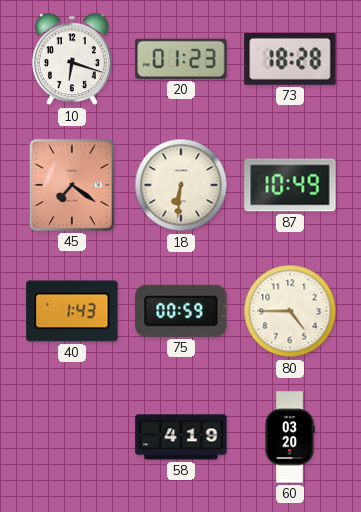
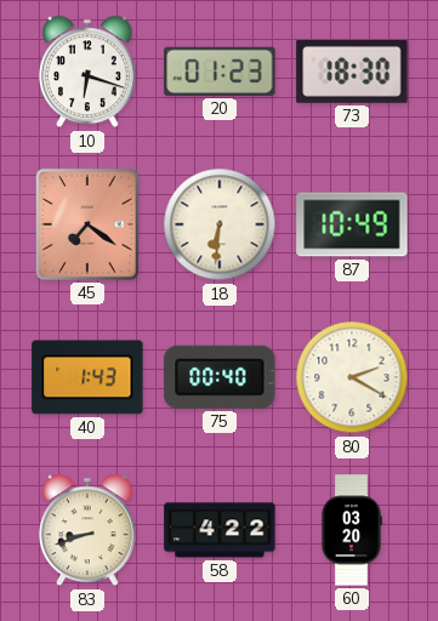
73: 18:28 -> 18:30 (352, 73)
75: 00:59 -> 00:40 (220, 377)
80: 4:45 -> 2:20 (352, 377)
83: none -> 8:42 (87, 530)
58: 4:19 -> 4:22 (220, 530)
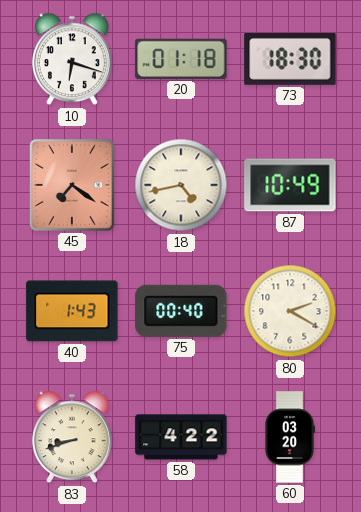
20: 01:23 -> 01:18 (181, 59)
18: 6:31 -> 4:43 (181, 185)
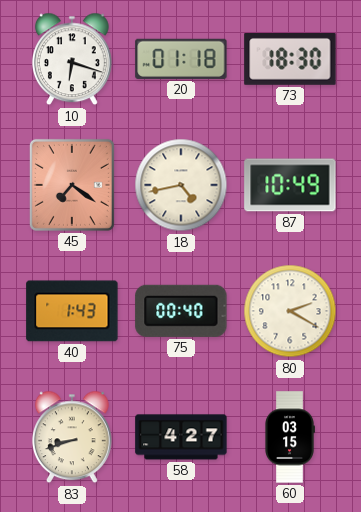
58: 4:22 -> 4:27 (181, 437)
60: 03:20 -> 03:15 (290, 437)
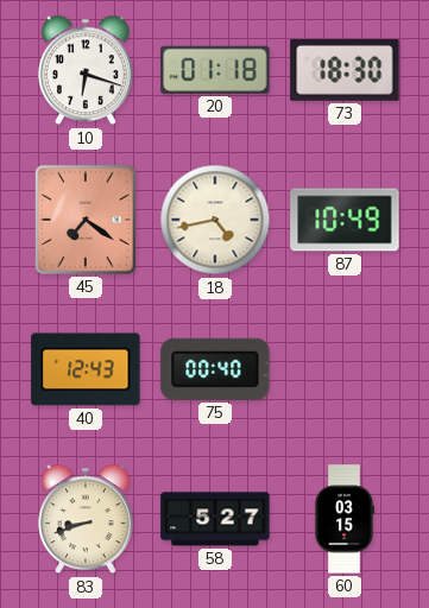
40: 1:43 -> 12:43 (86, 369)
80: 2:20 -> none (290, 311)
58: 4:27 -> 5:27 (215, 519)
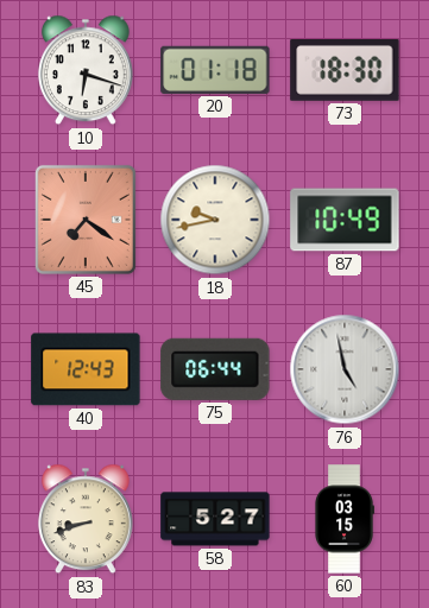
18: 4:43 -> 9:43 (215, 220)
75: 00:40 -> 06:44 (215, 369)
76: none -> 4:58 (345, 369)
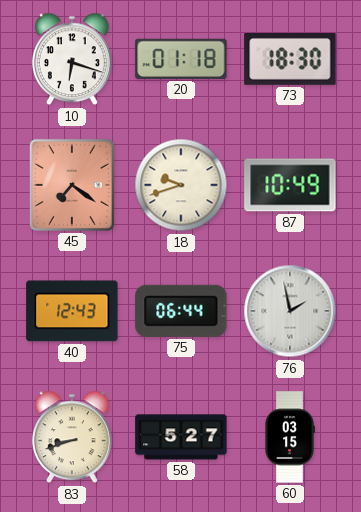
18: 9:43 -> 9:42 (181, 185)
76: 4:58 -> 1:58 (290, 311)
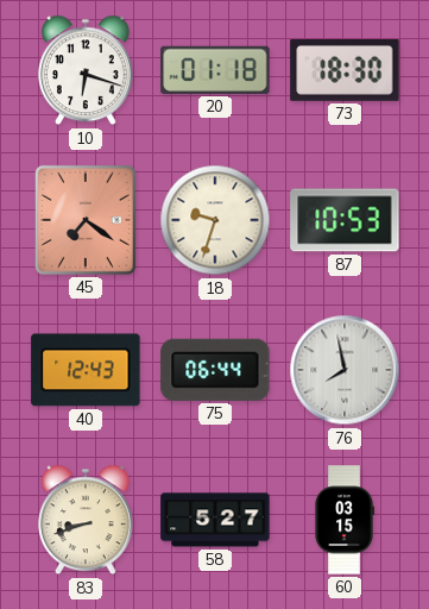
18: 9:42 -> 9:33 (215, 220)
87: 10:49 -> 10:53 (345, 220)
76: 1:58 -> 7:58 (345, 370)
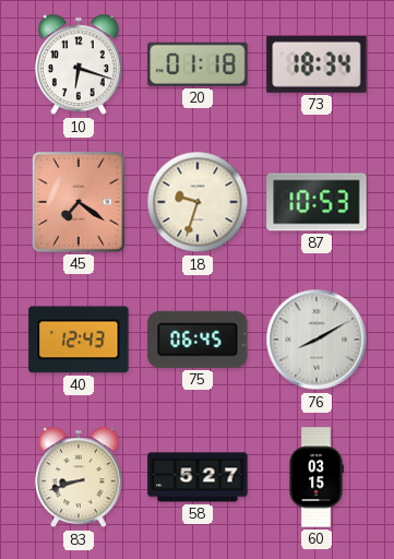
73: 18:30 -> 18:34 (317, 66)
75: 06:44 -> 06:45 (198, 340)
76: 7:58 -> 8:10 (317, 340)
